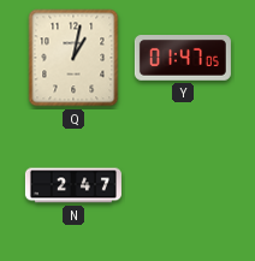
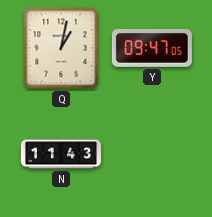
Y: 01:47 -> 09:47 (152, 49)
N: 2:47 -> 11:43 (61, 154)
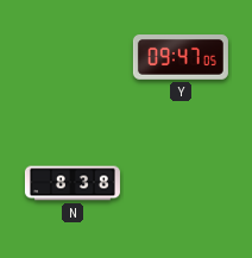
Q: 1:02 -> none (61, 48)
N: 11:43 -> 8:38 (73, 183)
